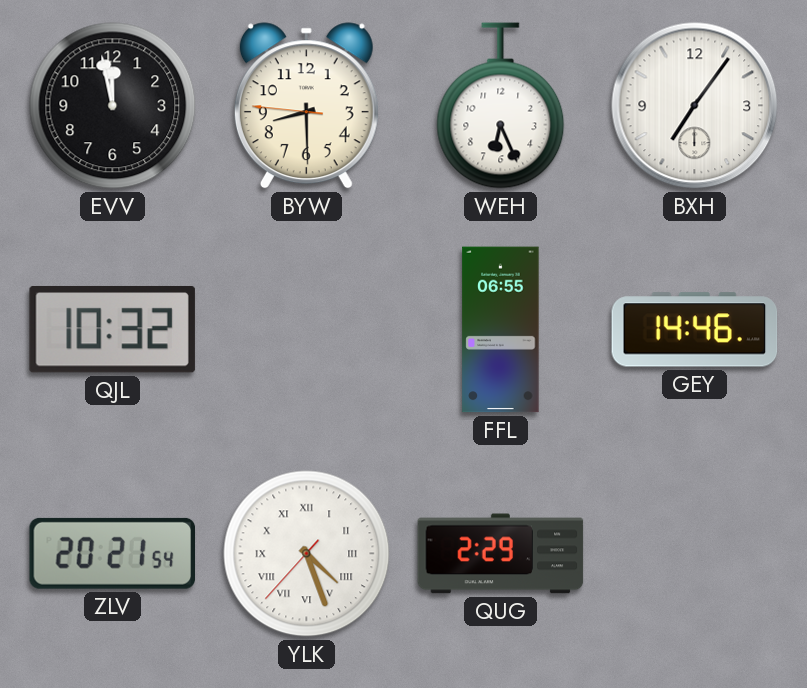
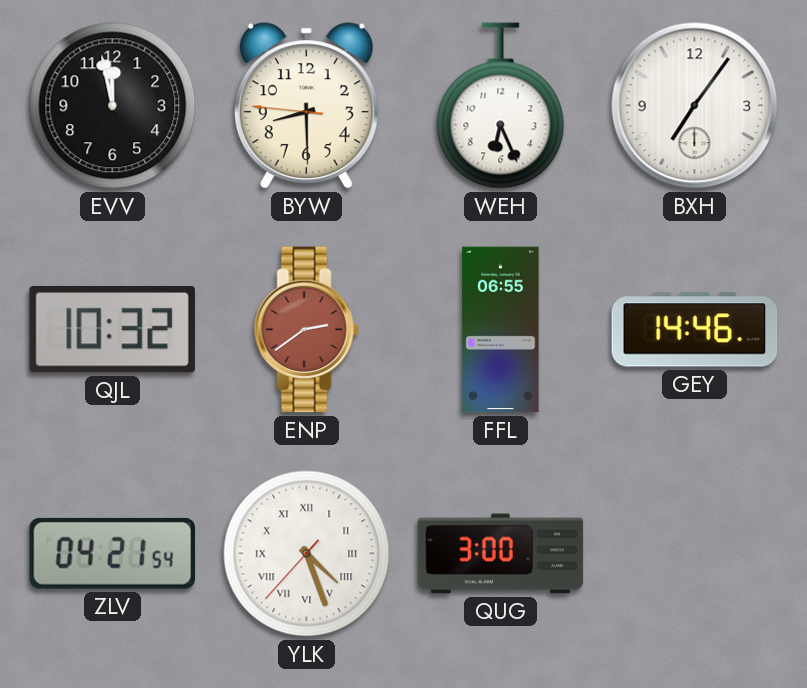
ENP: none -> 2:39 (306, 330)
ZLV: 20:21 -> 04:21 (112, 553)
QUG: 2:29 -> 3:00 (501, 554)
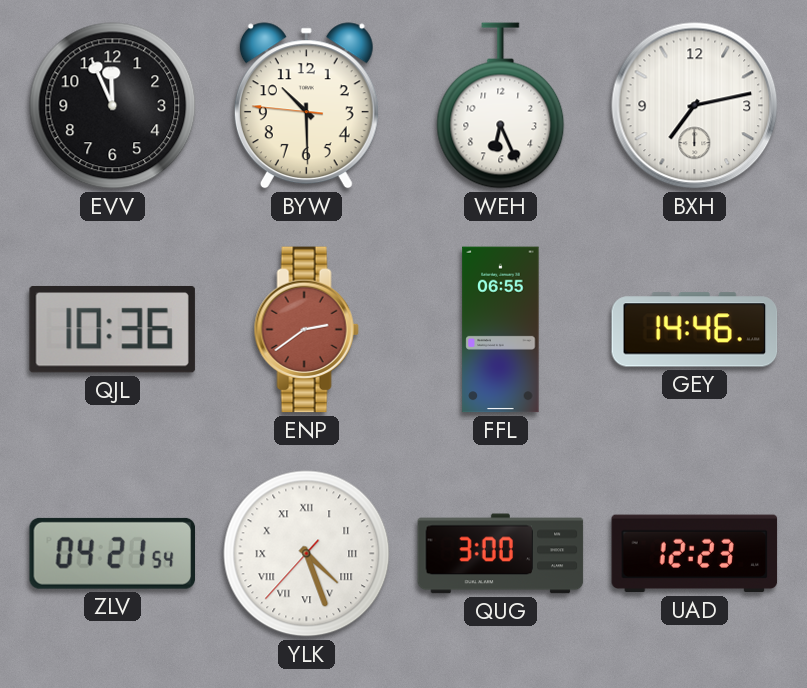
EVV: 11:58 -> 11:56 (113, 106)
BYW: 8:29 -> 10:29 (306, 106)
BXH: 7:06 -> 7:13 (695, 106)
QJL: 10:32 -> 10:36 (112, 329)
UAD: none -> 12:23 (695, 554)
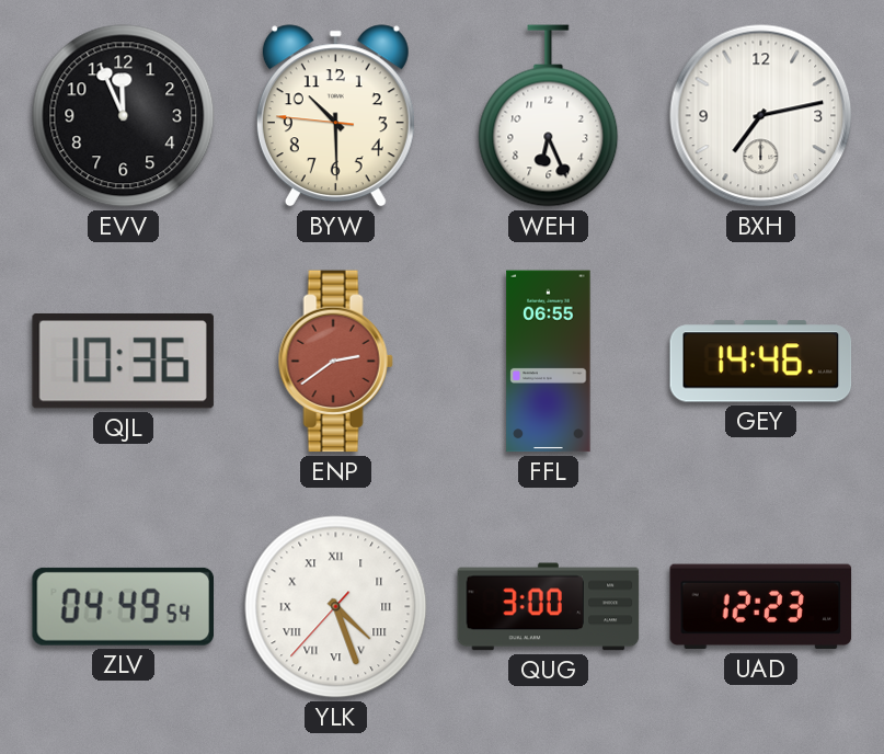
ZLV: 04:21 -> 04:49 (123, 606)
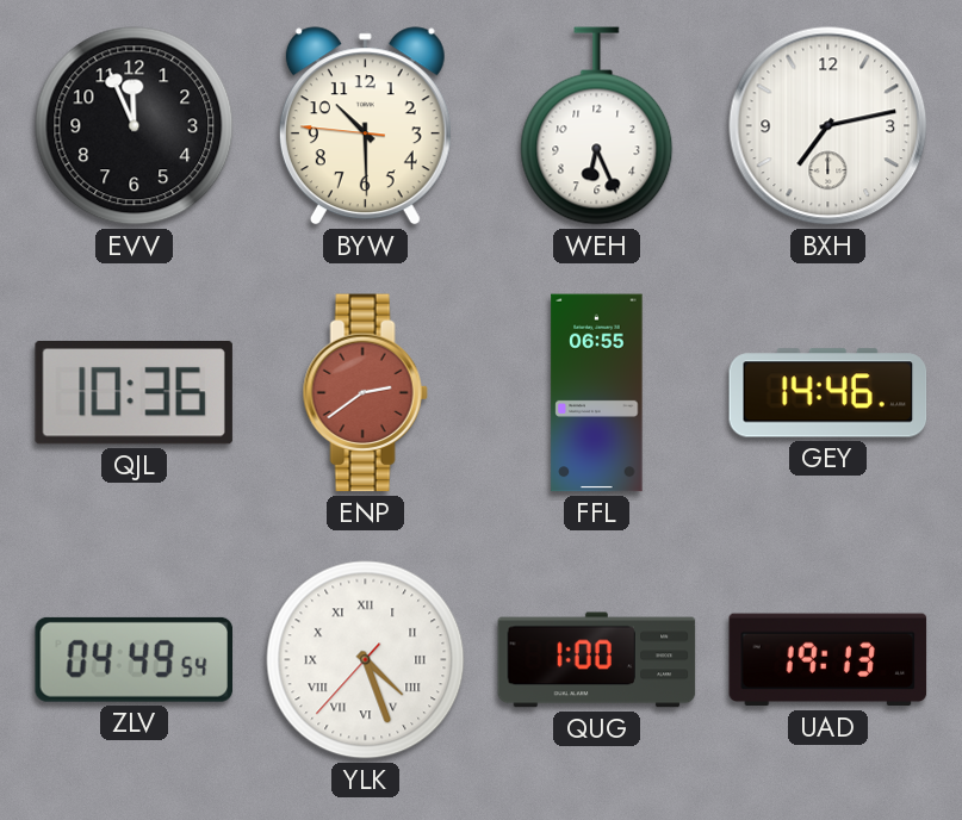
QUG: 3:00 -> 1:00 (597, 660)
UAD: 12:23 -> 19:13 (828, 660)
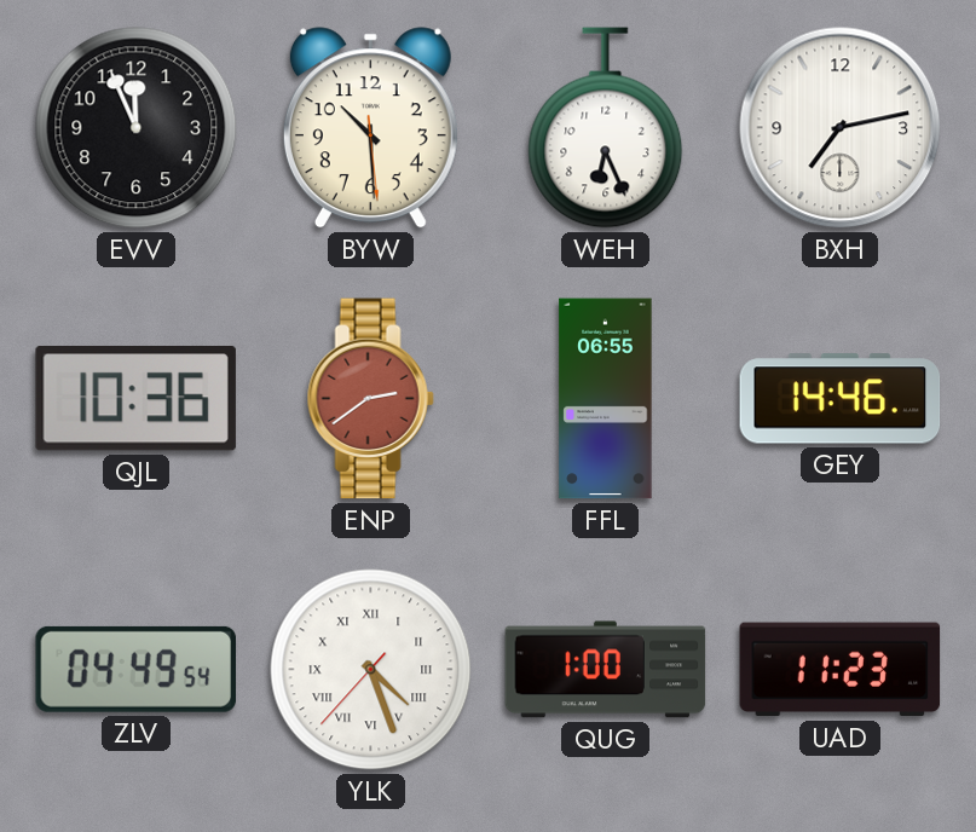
BYW: 10:29:46 -> 10:29:29 (370, 128)
UAD: 19:13 -> 11:23 (841, 670)
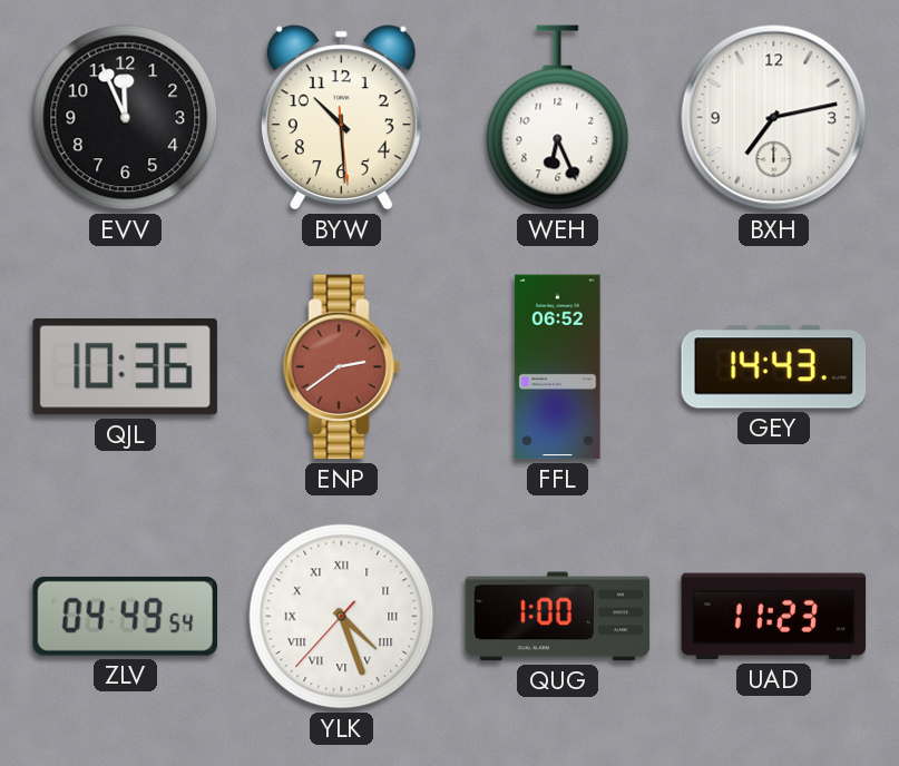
FFL: 06:55 -> 06:52 (558, 367)
GEY: 14:46 -> 14:43 (774, 367)
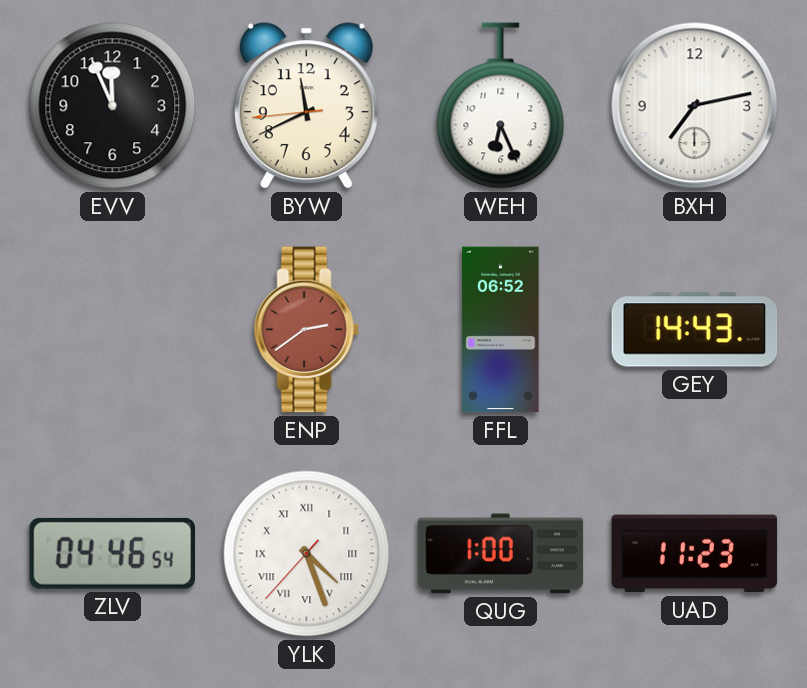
BYW: 10:29 -> 11:40 (306, 106)
QJL: 10:36 -> none (125, 366)
ZLV: 04:49 -> 04:46 (112, 553)
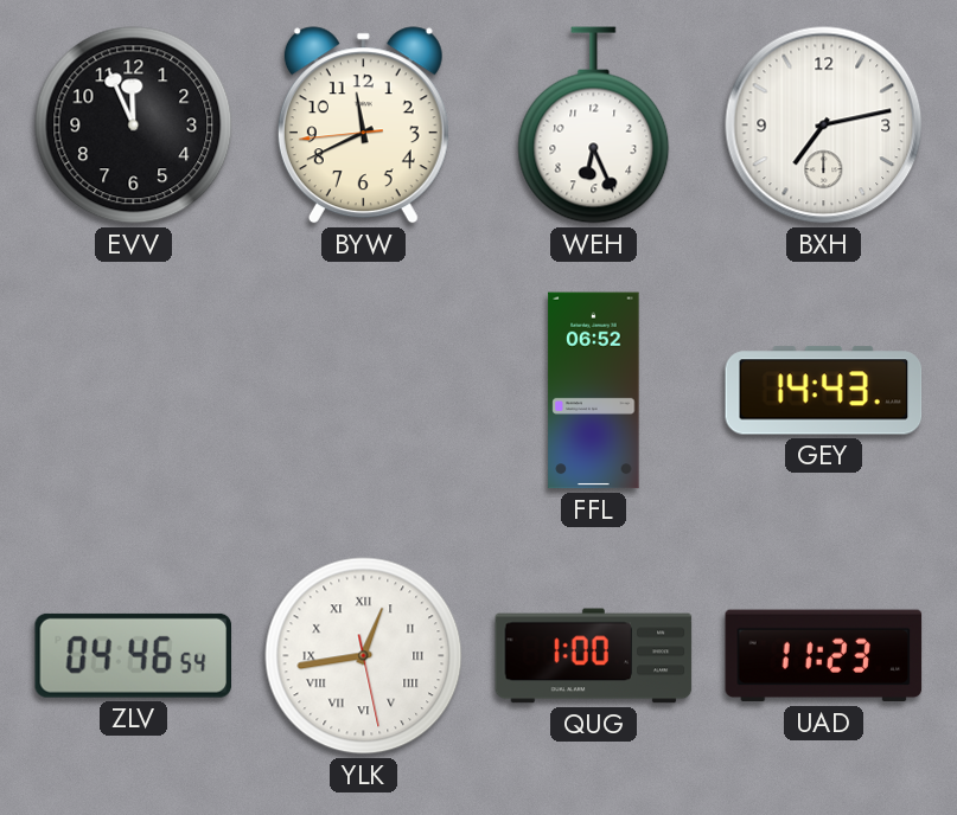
ENP: 2:39 -> none (306, 330)
YLK: 4:26 -> 12:43 (364, 656)
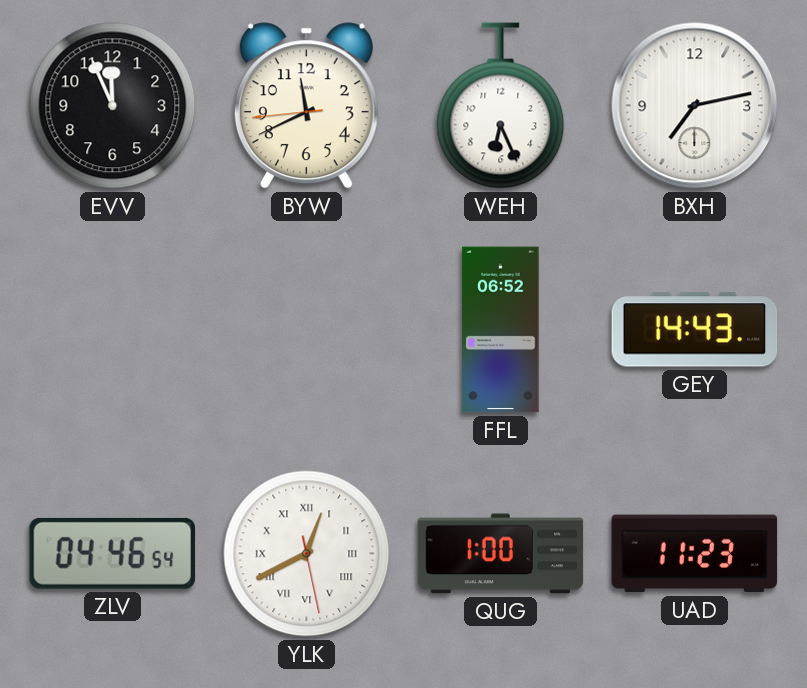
YLK: 12:43 -> 12:40 (307, 554)
